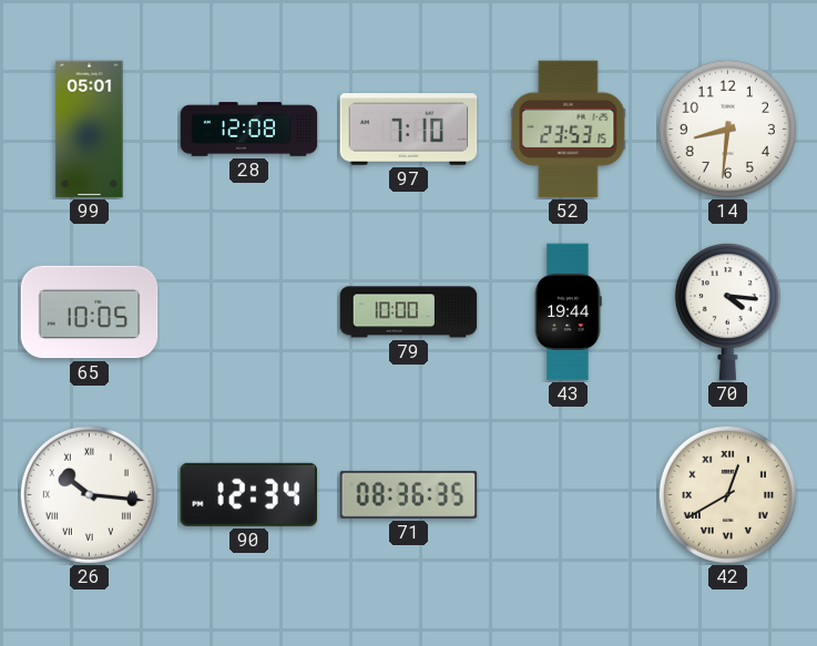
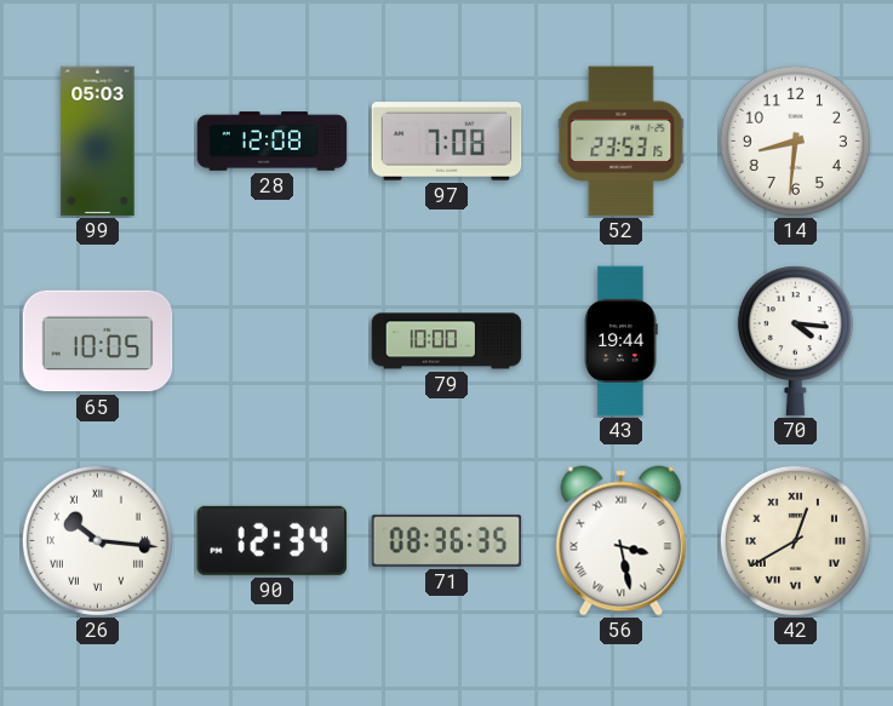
99: 05:01 -> 05:03 (98, 142)
97: 7:10 -> 7:08 (447, 142)
56: none -> 3:28 (622, 541)
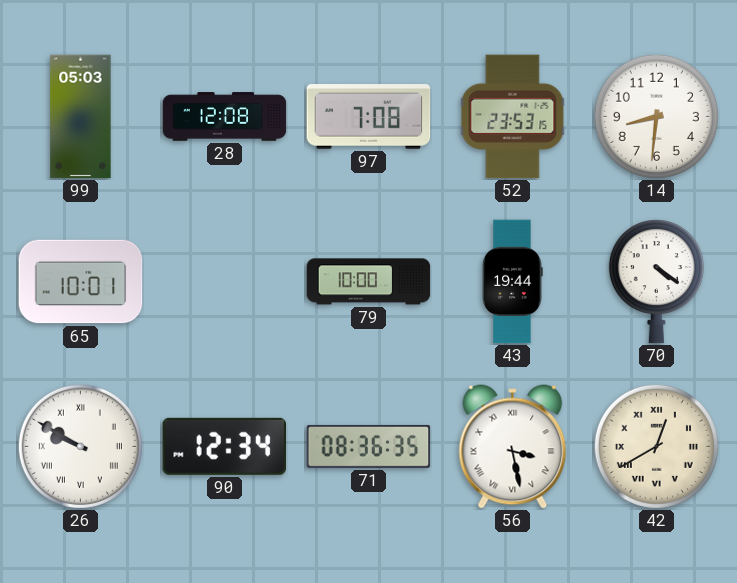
65: 10:05 -> 10:01 (81, 282)
70: 4:16 -> 4:21 (656, 281)
26: 10:16 -> 9:50 (80, 446)
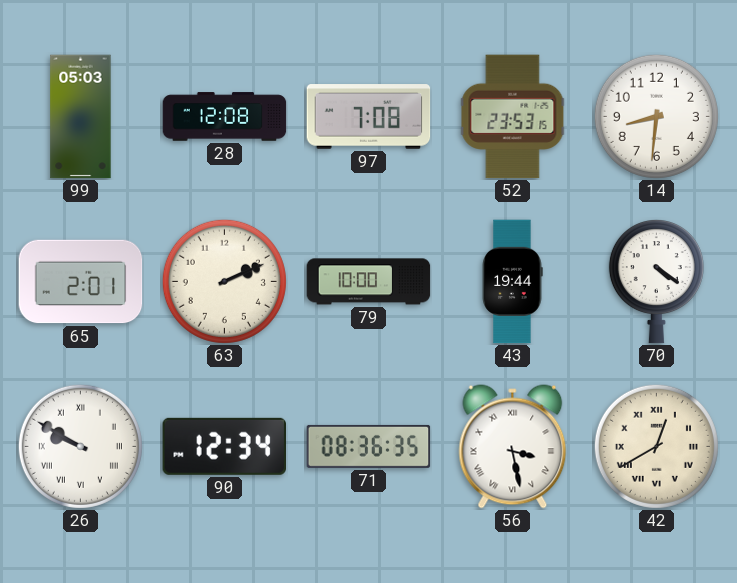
65: 10:01 -> 2:01 (81, 282)
63: none -> 2:11 (224, 281)
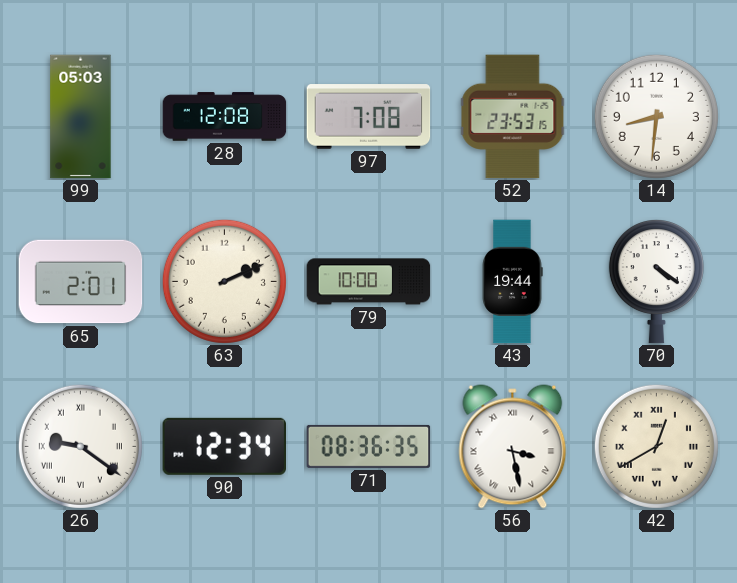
26: 9:50 -> 9:21 (80, 446)
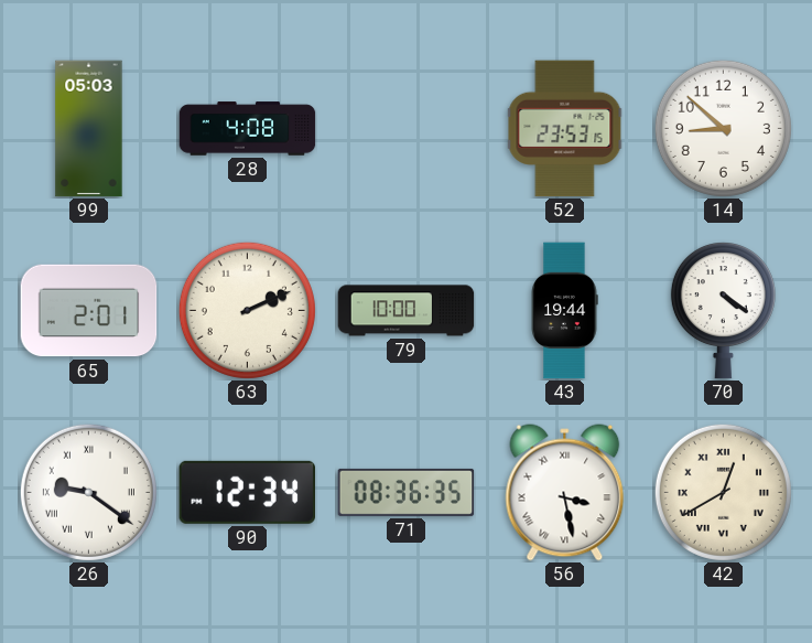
28: 12:08 -> 4:08 (248, 129)
97: 7:08 -> none (369, 117)
14: 8:31 -> 8:52 (723, 128)
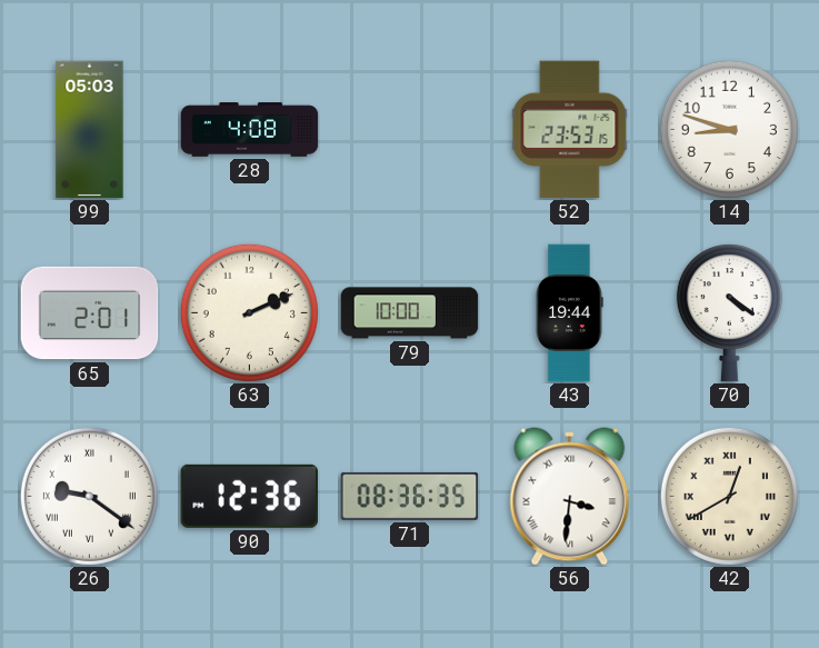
14: 8:52 -> 8:48 (729, 129)
90: 12:34 -> 12:36 (249, 496)
56: 3:28 -> 3:31 (570, 497)
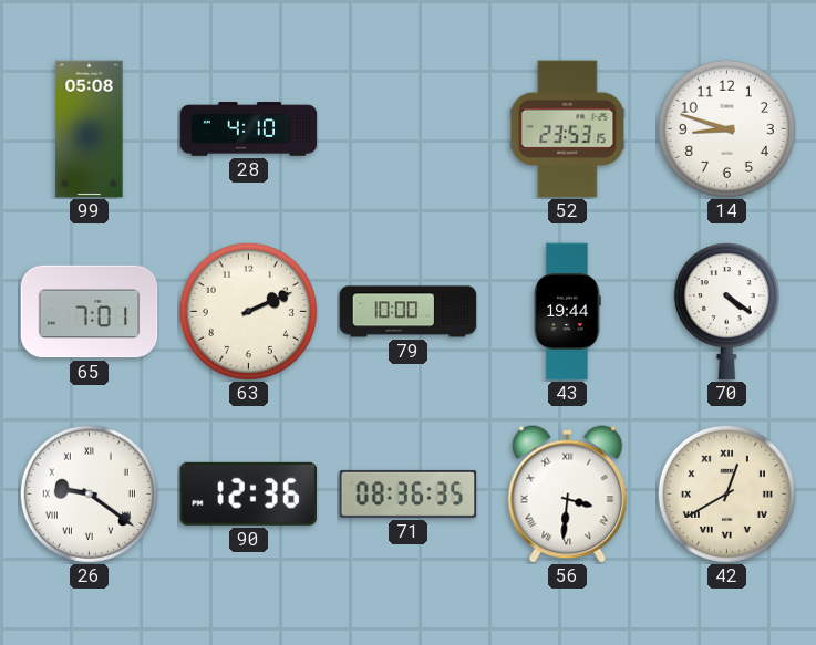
99: 05:03 -> 05:08 (90, 129)
28: 4:08 -> 4:10 (249, 129)
65: 2:01 -> 7:01 (90, 312)
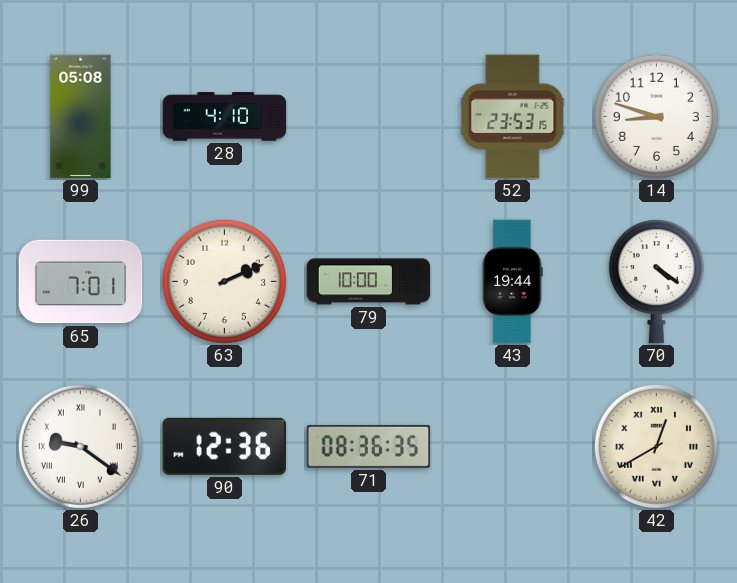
56: 3:31 -> none (568, 495)
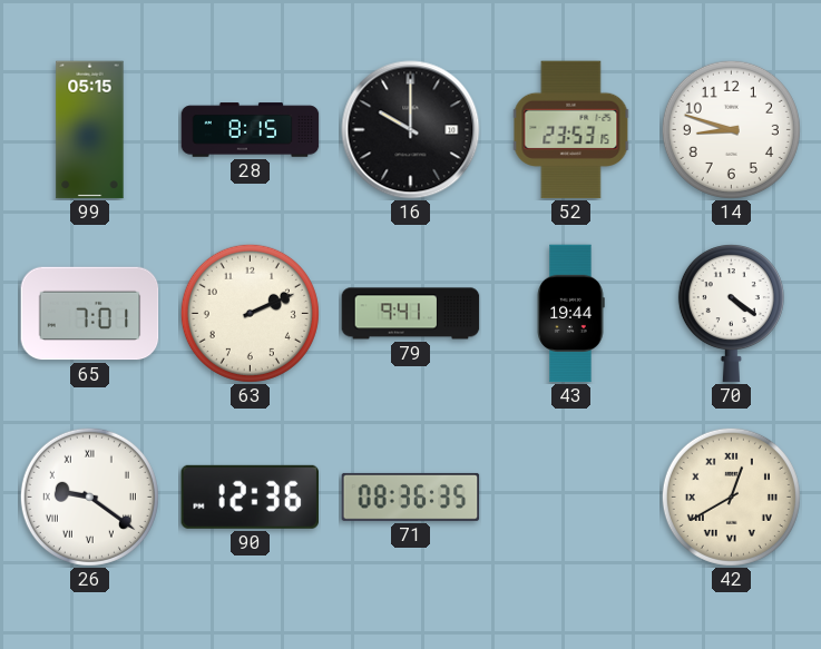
99: 05:08 -> 05:15 (90, 130)
28: 4:10 -> 8:15 (251, 130)
16: none -> 10:00 (411, 130)
79: 10:00 -> 9:41 (411, 314)
